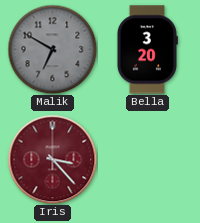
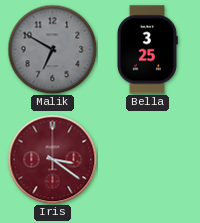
Bella: 3:20 -> 3:25 (147, 50)
Iris: 3:23 -> 3:21 (52, 159)
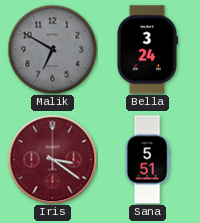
Bella: 3:25 -> 3:24 (147, 50)
Sana: none -> 5:51 (147, 160)
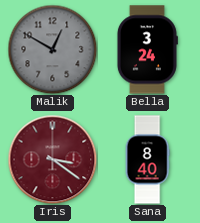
Malik: 6:50 -> 12:50 (52, 49)
Sana: 5:51 -> 8:40 (147, 160)
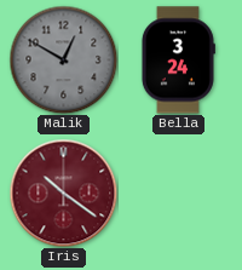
Iris: 3:21 -> 10:21 (63, 193)
Sana: 8:40 -> none (147, 160)
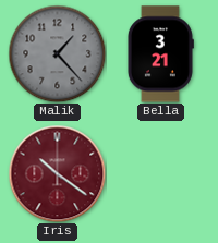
Malik: 12:50 -> 1:23 (57, 53)
Bella: 3:24 -> 3:21 (160, 54)
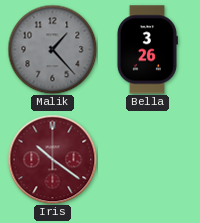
Bella: 3:21 -> 3:26 (147, 50)
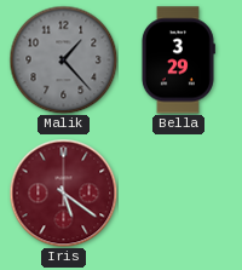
Bella: 3:26 -> 3:29 (178, 61)
Iris: 10:21 -> 5:21 (63, 193)
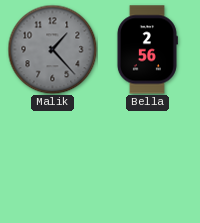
Bella: 3:29 -> 2:56 (147, 50)
Iris: 5:21 -> none (63, 193)
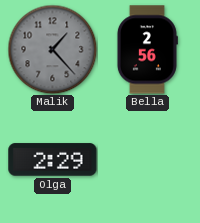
Olga: none -> 2:29 (53, 160)
